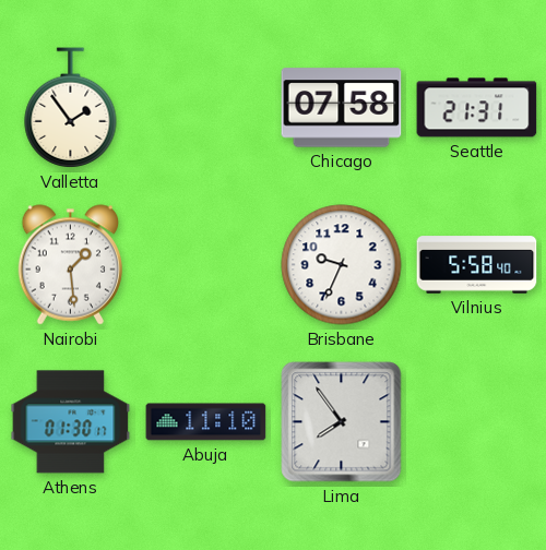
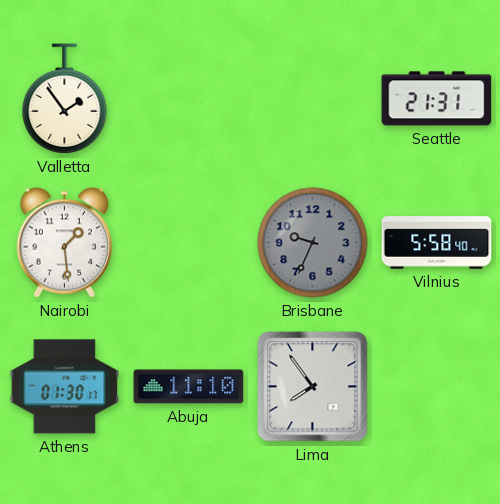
Chicago: 07:58 -> none (342, 108)
Brisbane dial: white -> grey (313, 243)
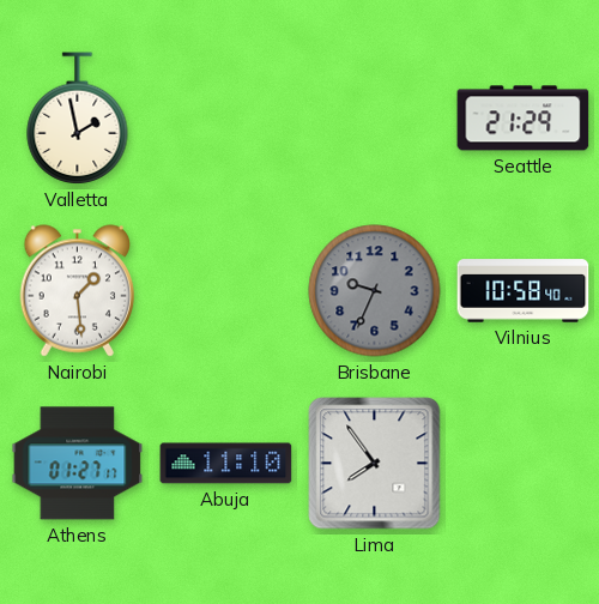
Valletta: 1:54 -> 1:58 (78, 119)
Seattle: 21:31 -> 21:29 (524, 119)
Vilnius: 5:58 -> 10:58 (524, 291)
Athens: 01:30 -> 01:27 (78, 464)
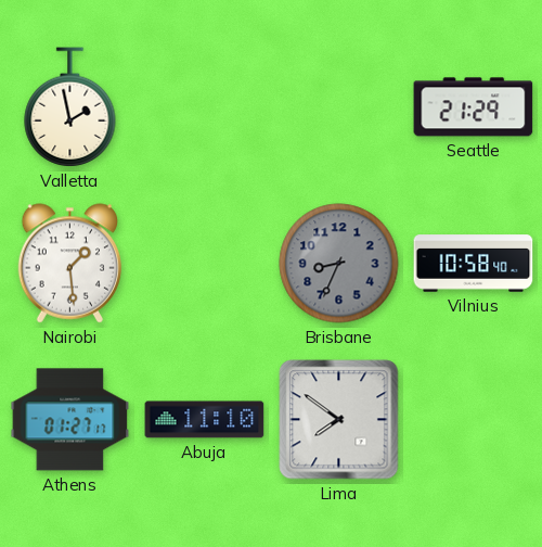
Brisbane: 9:34 -> 8:34 (339, 264)
Lima: 7:54 -> 7:51 (339, 420)
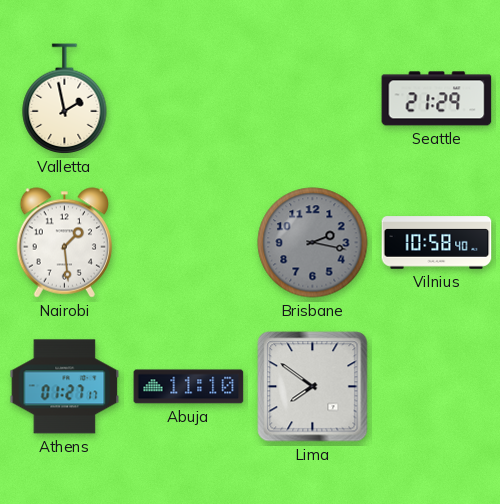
Brisbane: 8:34 -> 2:17 (313, 243)
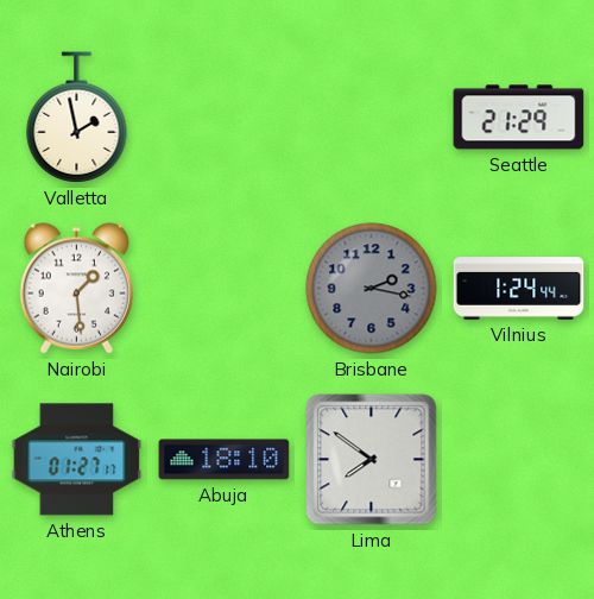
Vilnius: 10:58 -> 1:24 (519, 289)
Abuja: 11:10 -> 18:10 (225, 460)
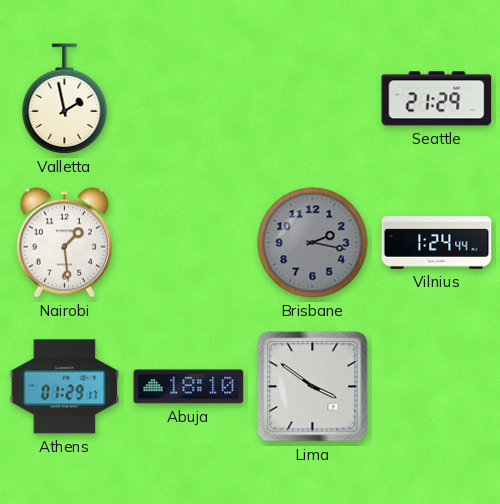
Athens: 01:27 -> 01:29 (65, 387)
Lima: 7:51 -> 3:51 (313, 387)
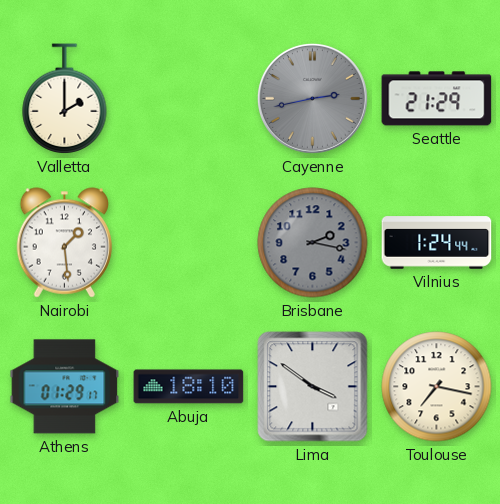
Valletta: 1:58 -> 2:00 (65, 99)
Cayenne: none -> 2:43 (312, 98)
Toulouse: none -> 7:17 (437, 387)
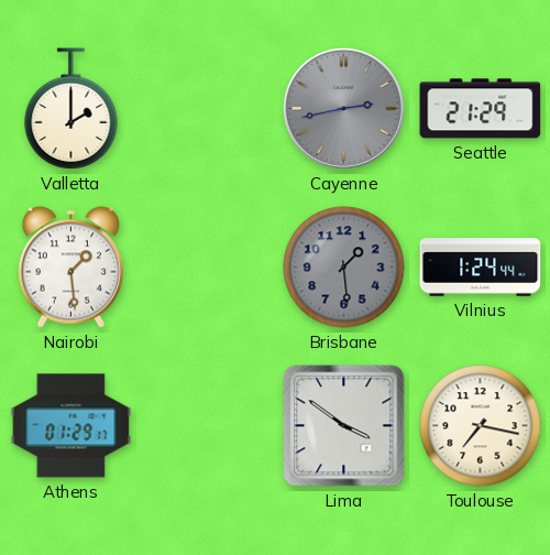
Brisbane: 2:17 -> 1:29 (344, 268)
Abuja: 18:10 -> none (189, 387)
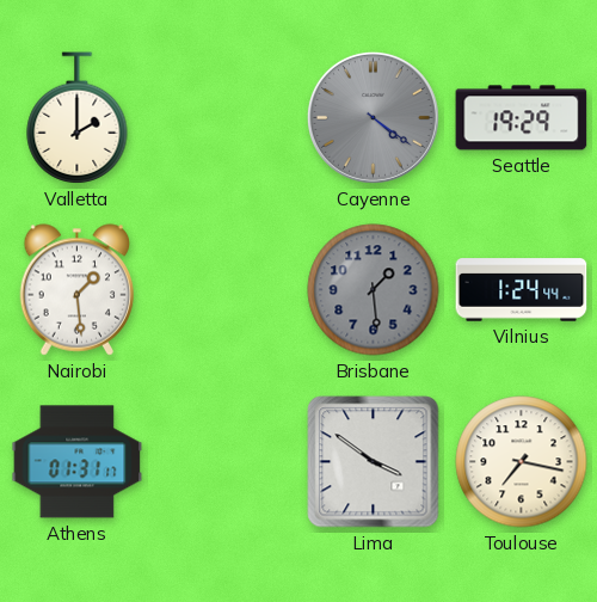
Cayenne: 2:43 -> 4:21 (373, 117)
Seattle: 21:29 -> 19:29 (522, 118)
Athens: 01:29 -> 01:31 (78, 462)
